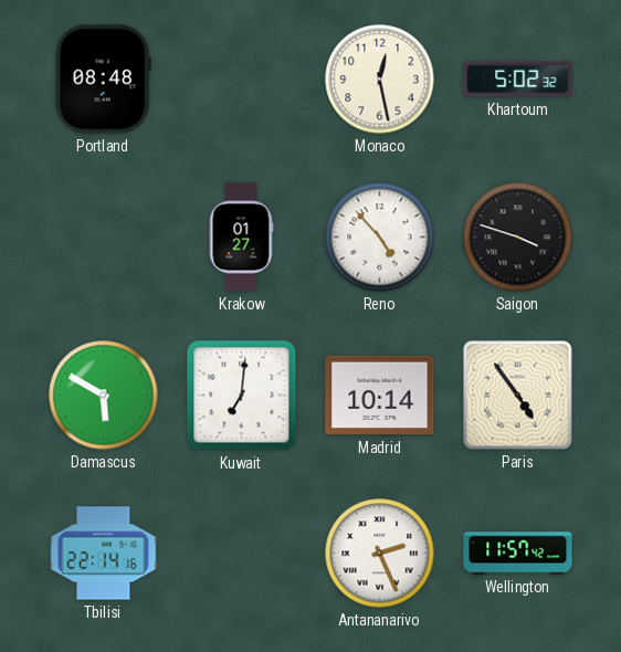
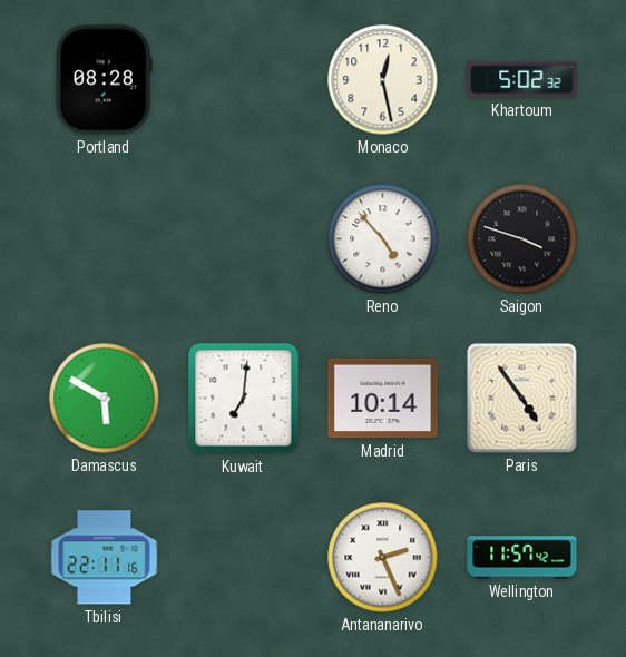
Portland: 08:48 -> 08:28 (104, 80)
Krakow: 01:27 -> none (241, 238)
Tbilisi: 22:14 -> 22:11 (105, 558)
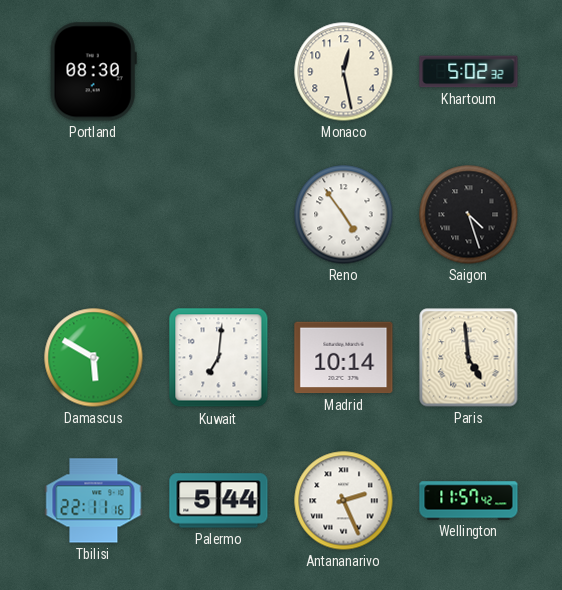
Portland: 08:28 -> 08:30 (93, 72)
Reno: 4:53 -> 4:54 (344, 215)
Saigon: 3:48 -> 4:27 (469, 215)
Paris: 4:54 -> 4:59 (469, 358)
Palermo: none -> 5:44 (219, 501)
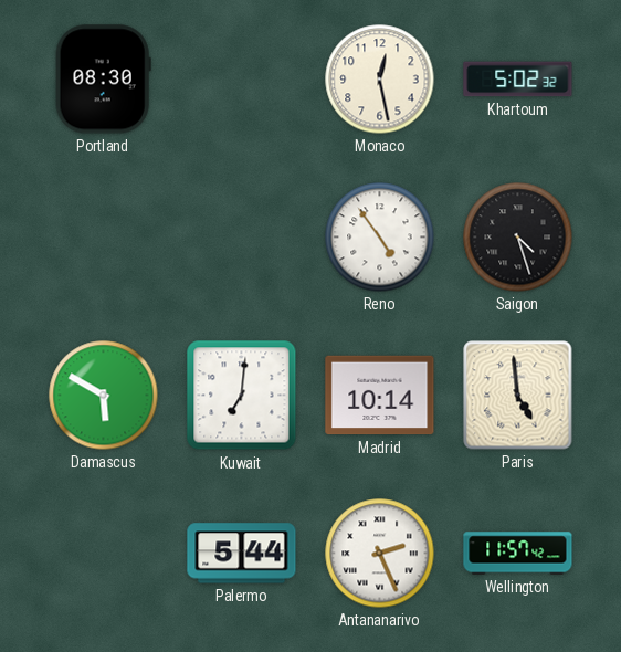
Tbilisi: 22:11 -> none (94, 501)
